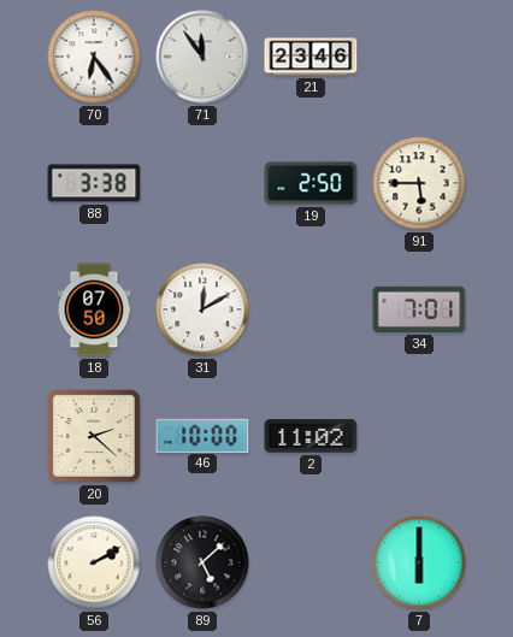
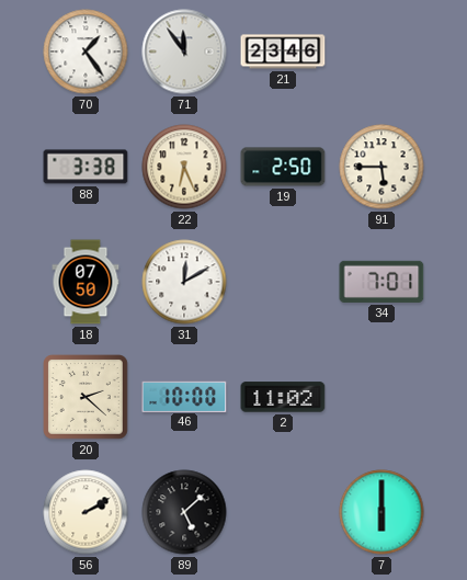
70: 6:24 -> 1:24 (86, 52)
22: none -> 6:26 (184, 167)
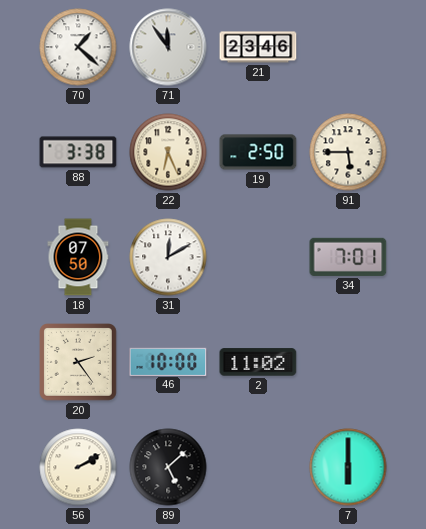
70: 1:24 -> 1:22 (78, 47)
20: 2:22 -> 2:24 (79, 363)
